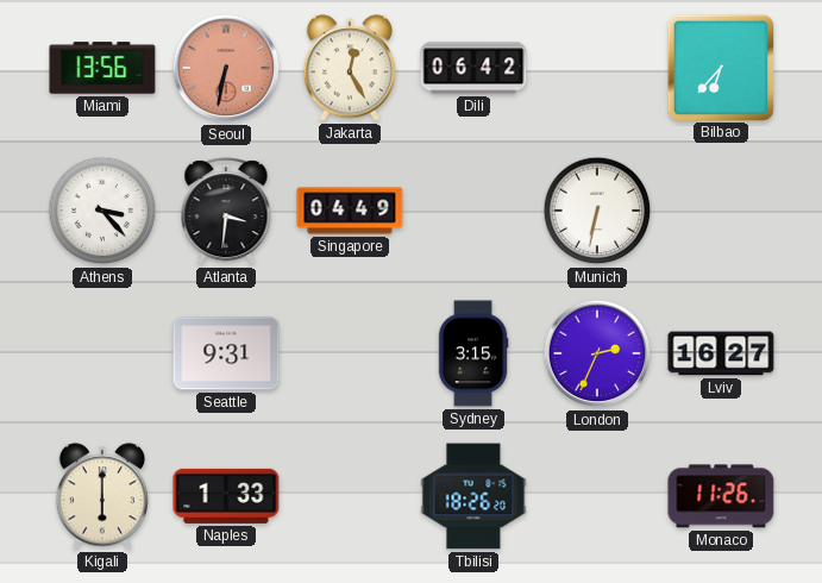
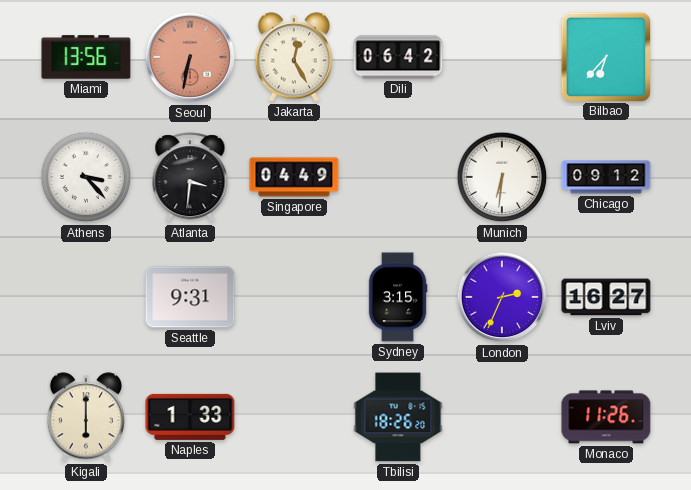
Munich: 6:32 -> 6:31 (502, 177)
Chicago: none -> 09:12 (606, 177)
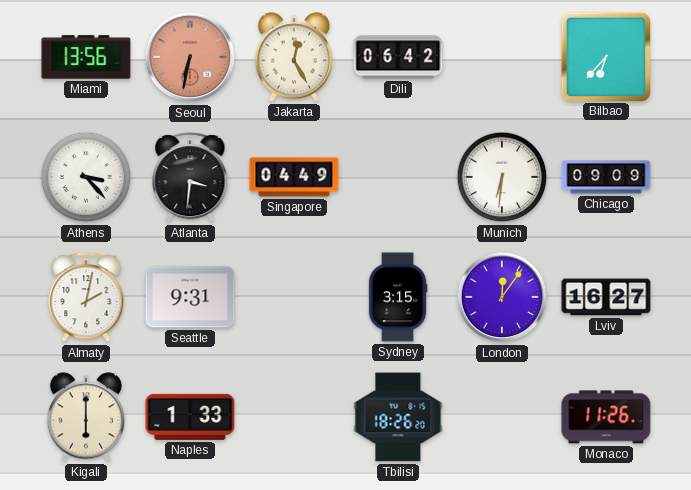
Chicago: 09:12 -> 09:09 (606, 177)
Almaty: none -> 2:02 (86, 298)
London: 2:34 -> 12:06 (502, 297)
